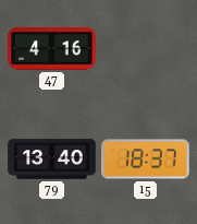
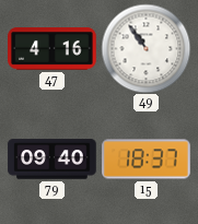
49: none -> 10:54 (145, 48)
79: 13:40 -> 09:40 (53, 160)
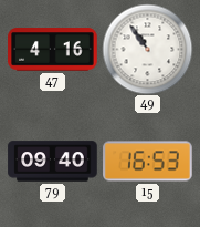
15: 18:37 -> 16:53 (148, 162)
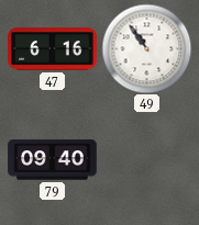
47: 4:16 -> 6:16 (53, 49)
15: 16:53 -> none (148, 162)
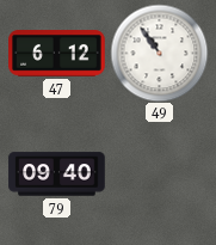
47: 6:16 -> 6:12 (57, 54)
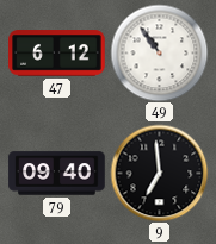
9: none -> 6:59 (159, 173)
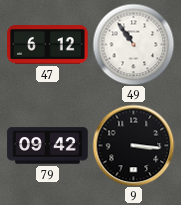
79: 09:40 -> 09:42 (48, 146)
9: 6:59 -> 3:16 (133, 145)
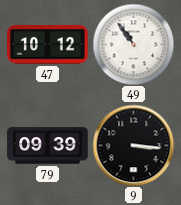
47: 6:12 -> 10:12 (48, 45)
79: 09:42 -> 09:39 (48, 146)
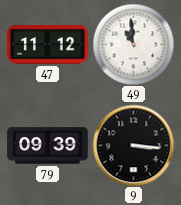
47: 10:12 -> 11:12 (48, 45)
49: 10:54 -> 10:59 (133, 44)
